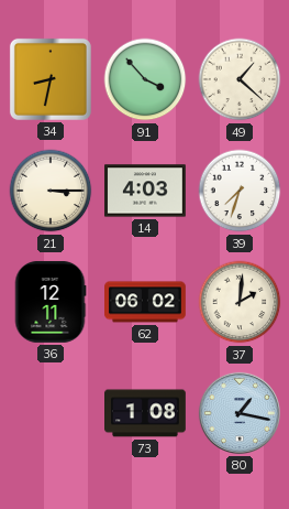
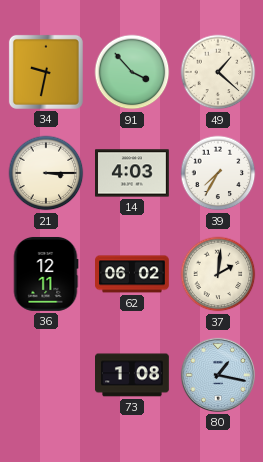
34: 8:32 -> 9:32 (46, 72)
39: 7:33 -> 7:35 (218, 173)
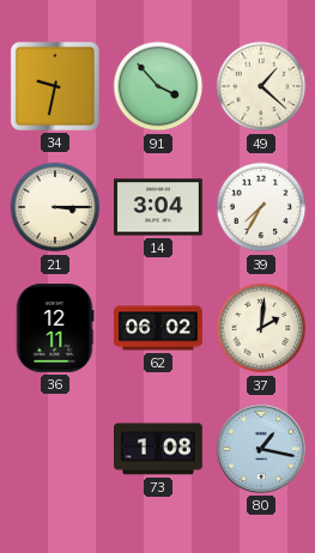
14: 4:03 -> 3:04 (159, 207)
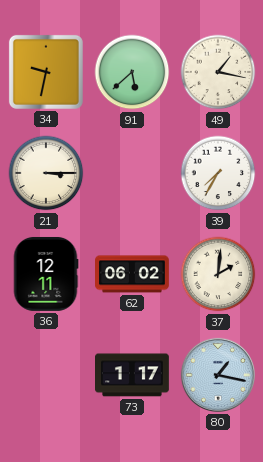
91: 3:53 -> 5:38 (132, 72)
49: 1:22 -> 1:17 (218, 72)
14: 3:04 -> none (159, 207)
73: 1:08 -> 1:17 (133, 375)
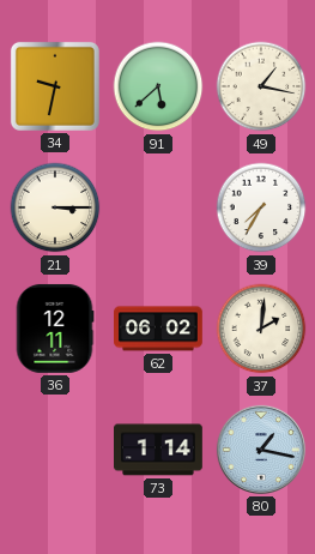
73: 1:17 -> 1:14 (159, 450)
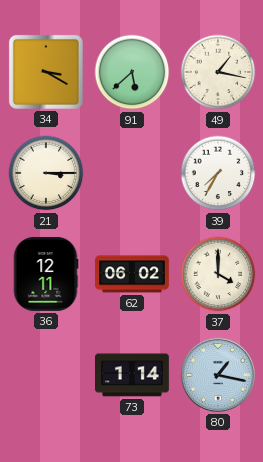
34: 9:32 -> 3:20 (46, 72)
37: 2:01 -> 4:00 (218, 274)
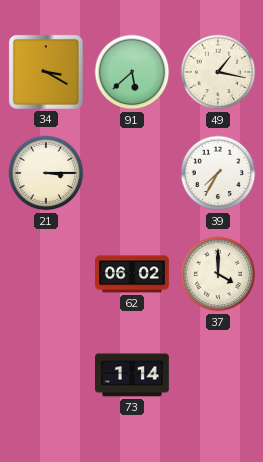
36: 12:11 -> none (46, 274)
80: 1:17 -> none (218, 375)
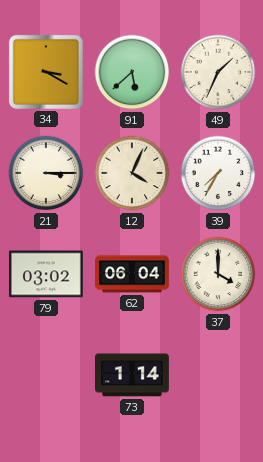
49: 1:17 -> 1:34 (218, 72)
12: none -> 4:04 (132, 173)
79: none -> 03:02 (46, 274)
62: 06:02 -> 06:04 (133, 274)
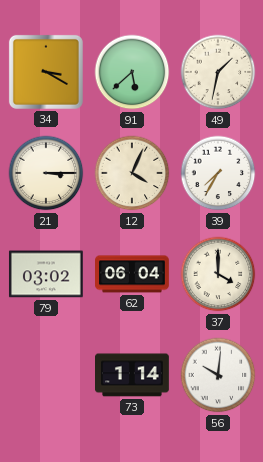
49: 1:34 -> 1:32 (218, 72)
56: none -> 10:01 (218, 375)
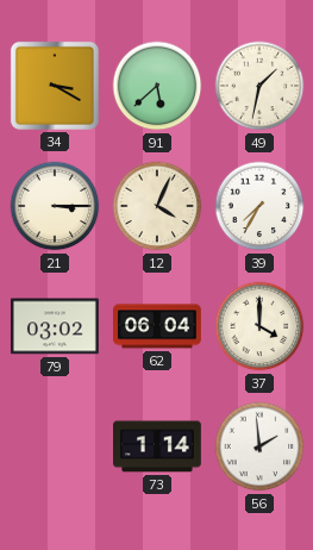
56: 10:01 -> 1:59 (259, 446)
